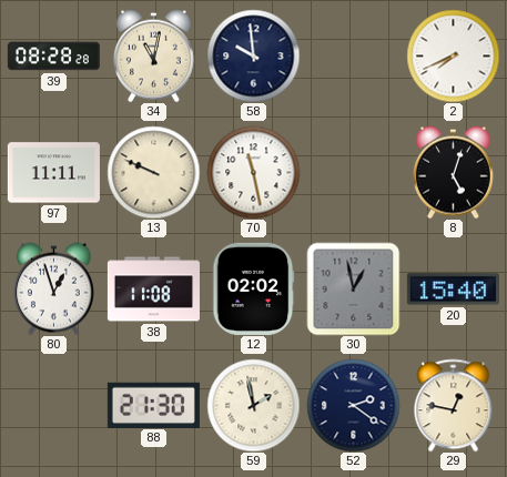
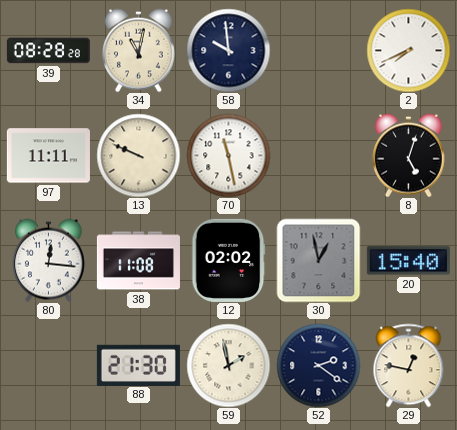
80: 12:57 -> 12:16 (48, 260)
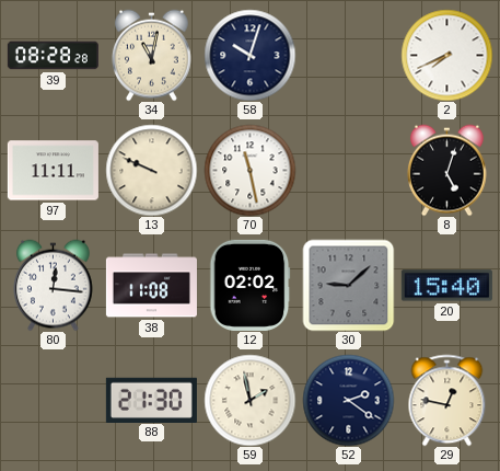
58: 9:59 -> 10:03 (249, 55)
30: 12:58 -> 9:08 (348, 285)
